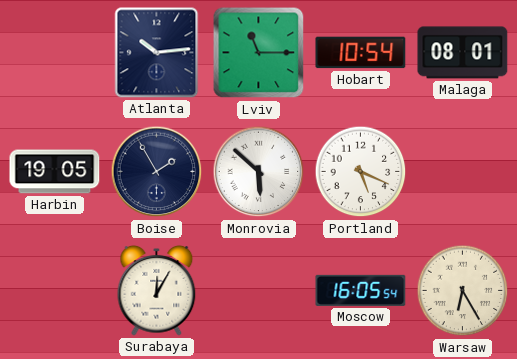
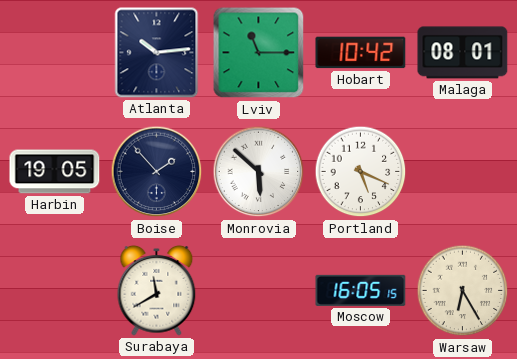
Hobart: 10:54 -> 10:42 (361, 53)
Boise: 1:55 -> 1:53 (157, 172)
Surabaya: 12:05 -> 11:40 (157, 290)
Moscow: 16:05:54 -> 16:05:15 (361, 290)
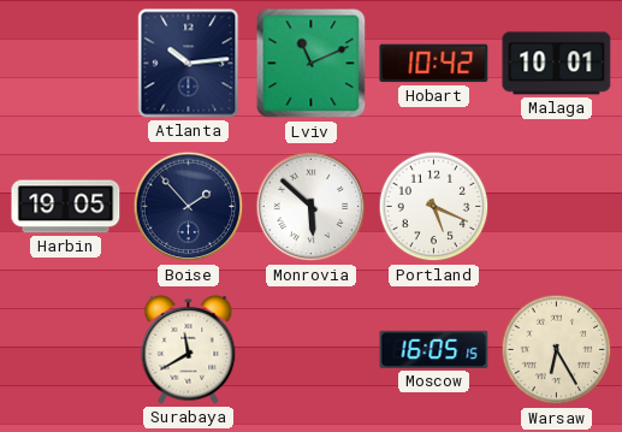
Lviv: 11:15 -> 11:11 (312, 64)
Malaga: 08:01 -> 10:01 (557, 64)
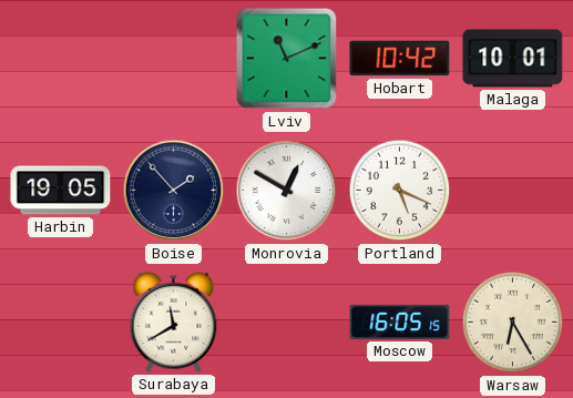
Atlanta: 10:14 -> none (189, 64)
Monrovia: 5:52 -> 12:50 (287, 191)
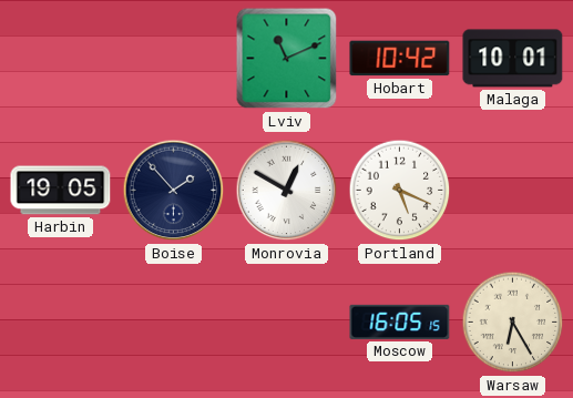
Surabaya: 11:40 -> none (174, 322)
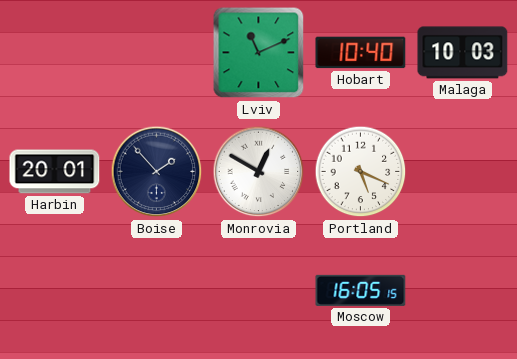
Hobart: 10:42 -> 10:40 (361, 53)
Malaga: 10:01 -> 10:03 (463, 53)
Harbin: 19:05 -> 20:01 (55, 172)
Warsaw: 6:25 -> none (513, 323)
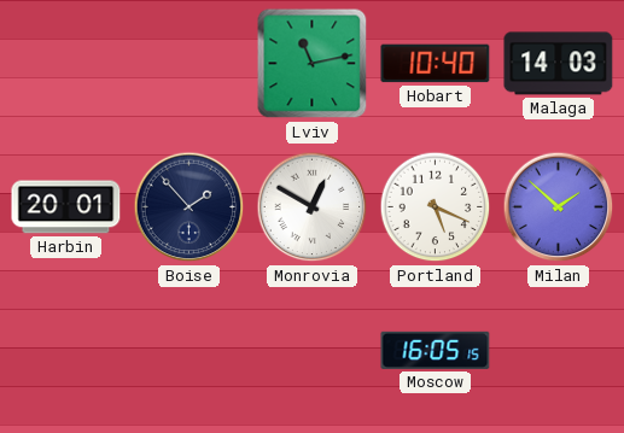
Lviv: 11:11 -> 11:13 (313, 64)
Malaga: 10:03 -> 14:03 (559, 64)
Milan: none -> 1:52 (559, 207)
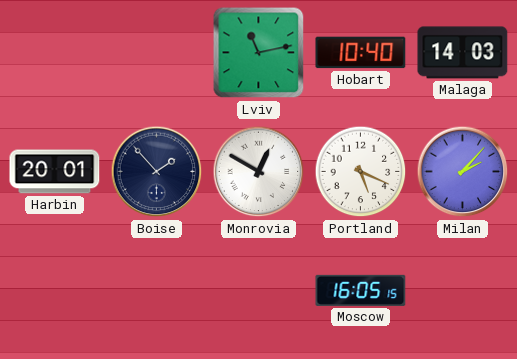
Milan: 1:52 -> 2:07 (463, 172)
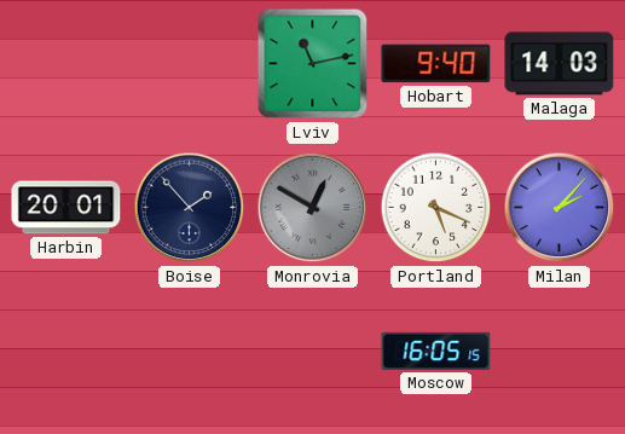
Hobart: 10:40 -> 9:40 (436, 64)
Monrovia dial: white -> grey (313, 208)
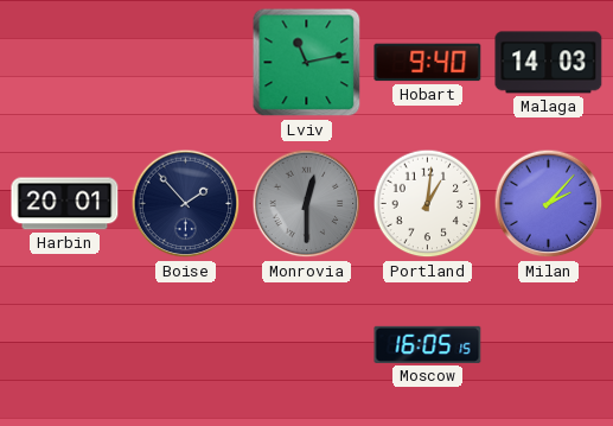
Monrovia: 12:50 -> 12:30 (307, 204)
Portland: 5:19 -> 1:01 (428, 204)
